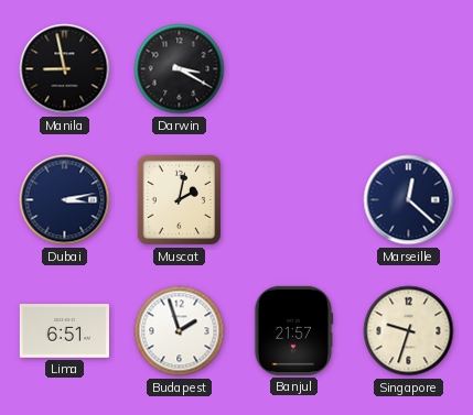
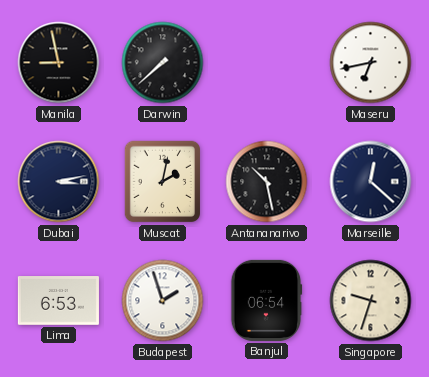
Darwin: 3:20 -> 7:38 (163, 63)
Maseru: none -> 6:43 (371, 63)
Antananarivo: none -> 10:28 (267, 182)
Lima: 6:51 -> 6:53 (58, 301)
Banjul: 21:57 -> 06:54 (266, 300)
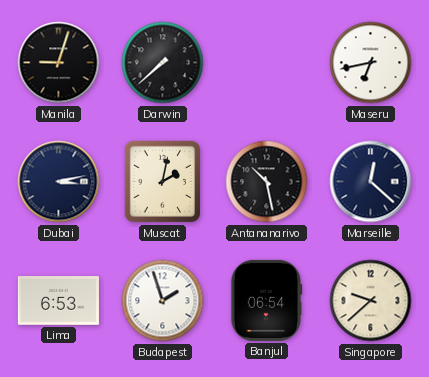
Manila: 8:58 -> 9:03 (59, 63)
Singapore: 9:33 -> 9:38 (371, 301)
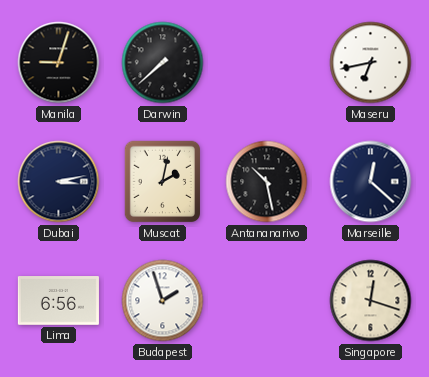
Lima: 6:53 -> 6:56 (58, 301)
Banjul: 06:54 -> none (266, 300)
Singapore: 9:38 -> 12:18 (371, 301)
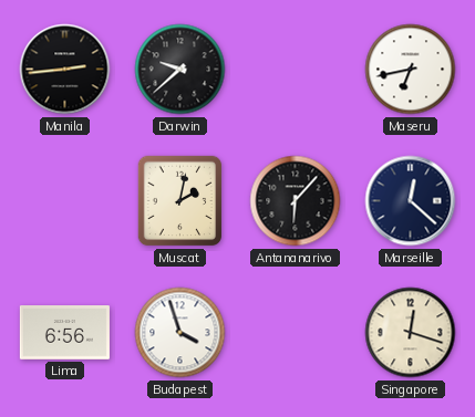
Manila: 9:03 -> 2:44 (65, 70)
Darwin: 7:38 -> 9:38 (180, 70)
Dubai: 3:13 -> none (59, 182)
Antananarivo: 10:28 -> 6:07 (296, 201)
Budapest: 1:57 -> 3:57 (180, 333)
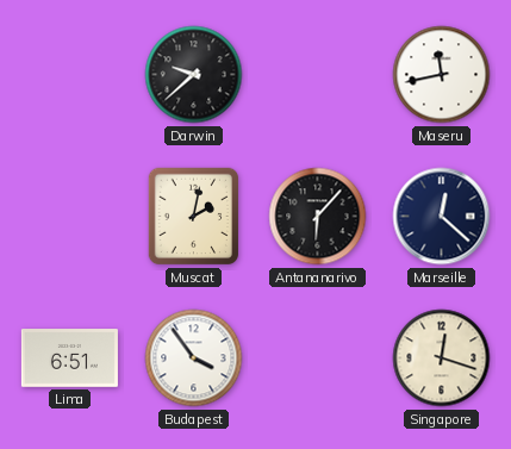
Manila: 2:44 -> none (65, 70)
Maseru: 6:43 -> 11:43 (442, 75)
Lima: 6:56 -> 6:51 (69, 358)
Budapest: 3:57 -> 3:54 (194, 358)
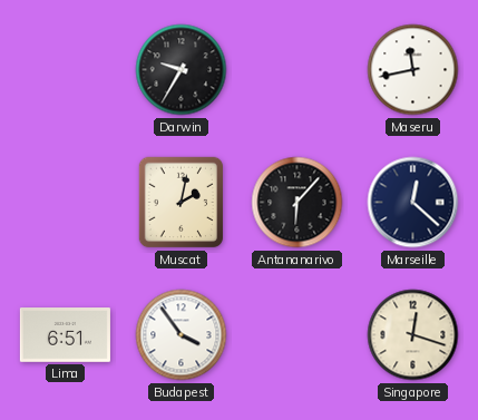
Darwin: 9:38 -> 9:35 (182, 70)
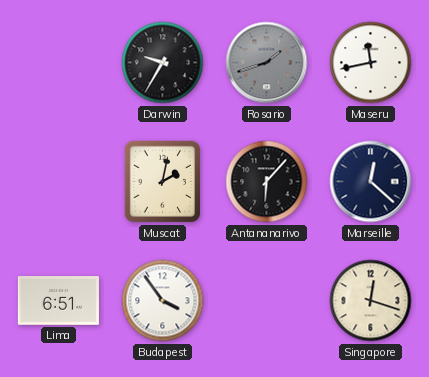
Rosario: none -> 1:42 (267, 63)
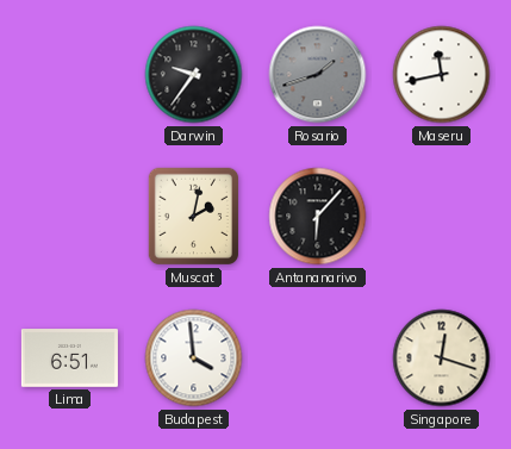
Darwin: 9:35 -> 9:36 (194, 75)
Marseille: 12:22 -> none (371, 182)
Budapest: 3:54 -> 3:59 (194, 358)
